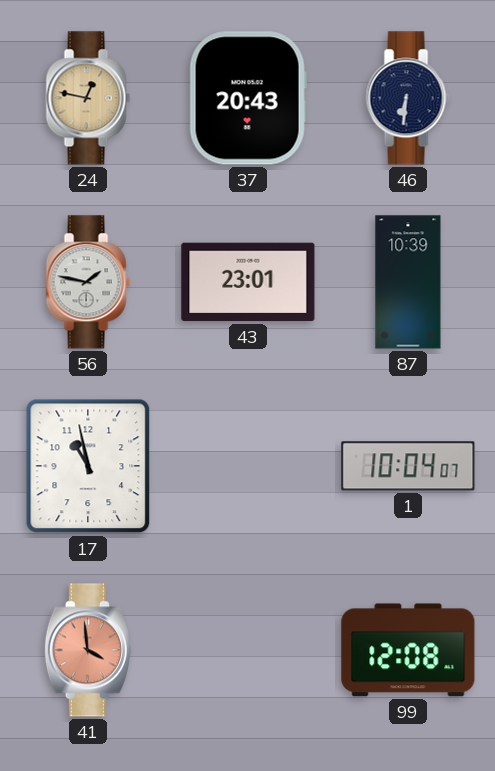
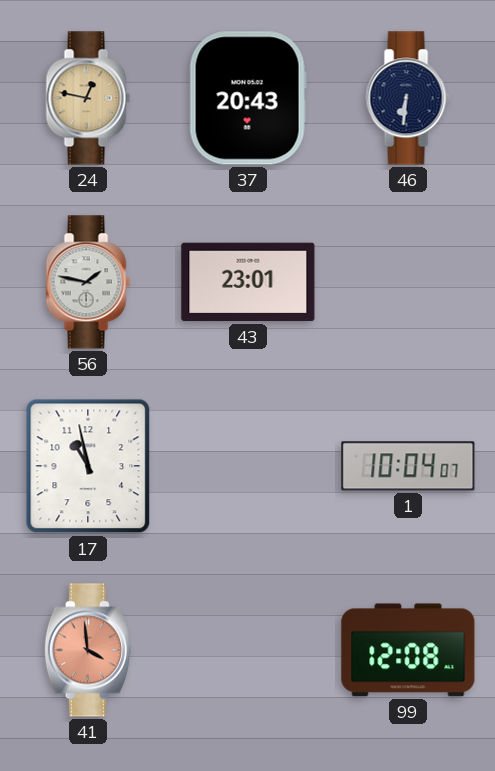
87: 10:39 -> none (408, 282)
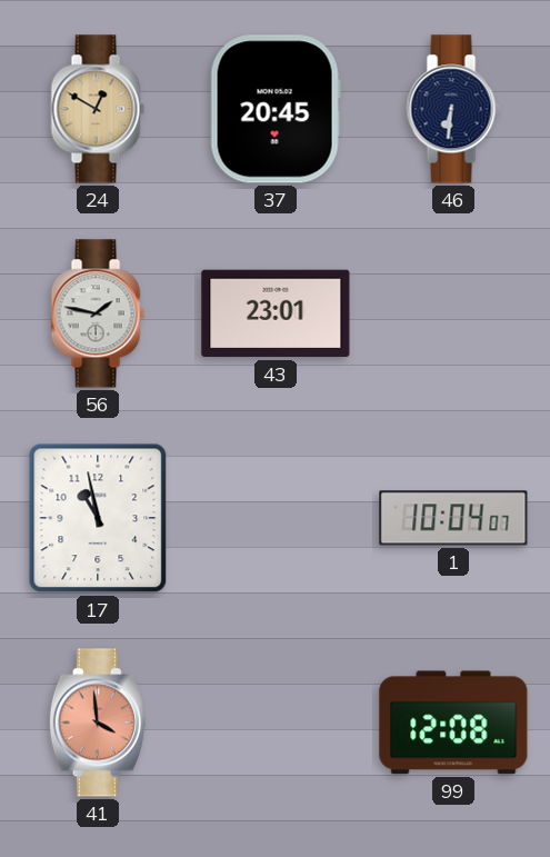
24: 12:47 -> 12:50 (98, 109)
37: 20:43 -> 20:45 (276, 109)
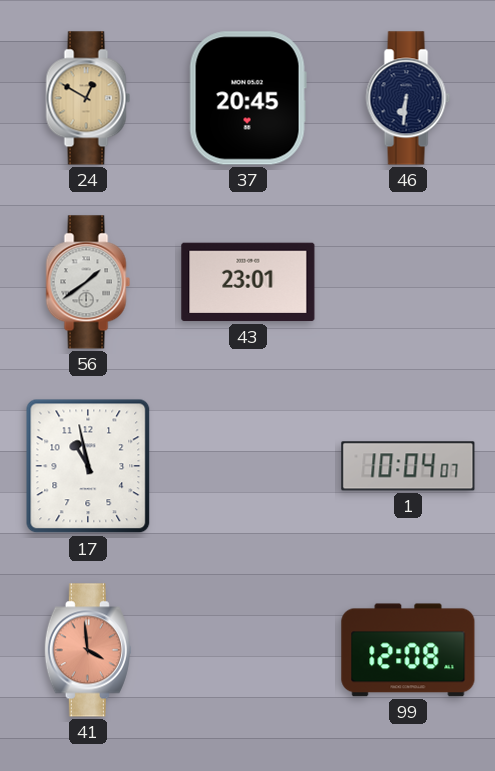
56: 1:47 -> 1:39 (88, 282)
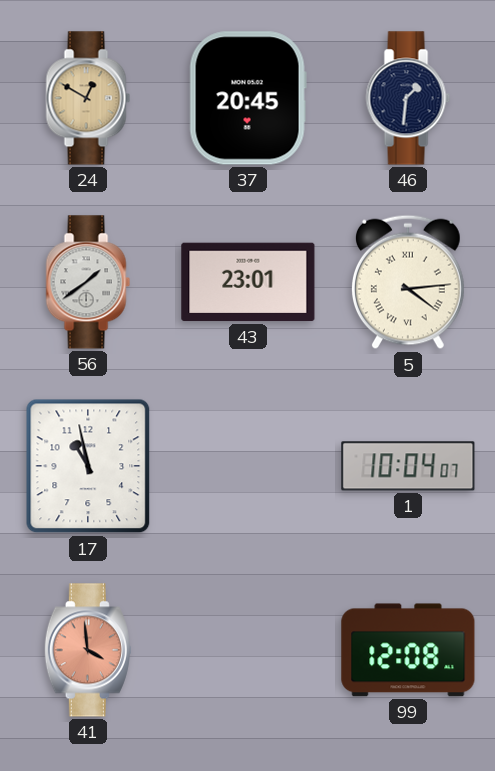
46: 6:31 -> 1:31 (408, 98)
5: none -> 4:14 (408, 282)
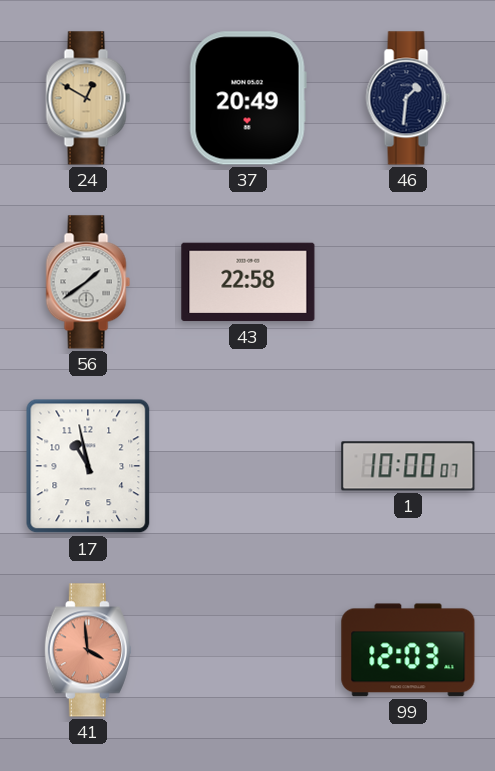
37: 20:45 -> 20:49 (248, 98)
43: 23:01 -> 22:58 (248, 282)
5: 4:14 -> none (408, 282)
1: 10:04 -> 10:00 (408, 466)
99: 12:08 -> 12:03 (408, 650)
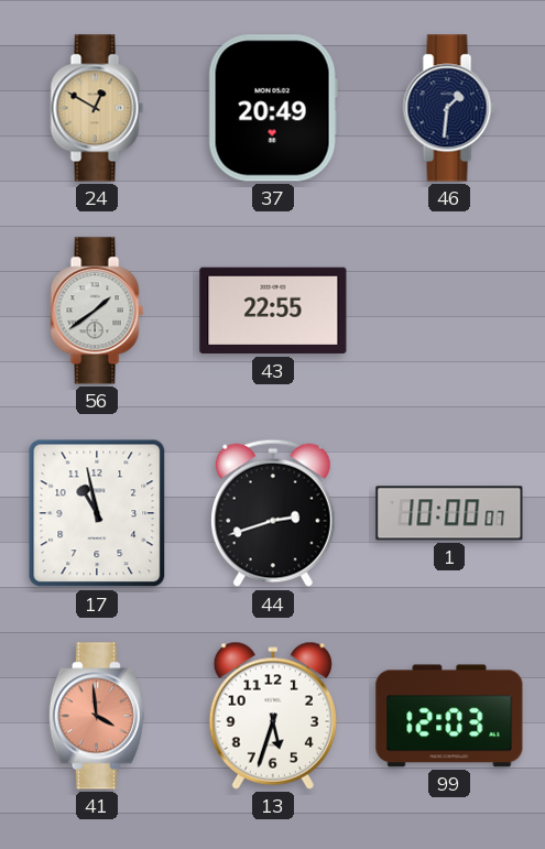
43: 22:58 -> 22:55 (273, 311)
44: none -> 2:42 (273, 513)
13: none -> 5:33 (273, 716)
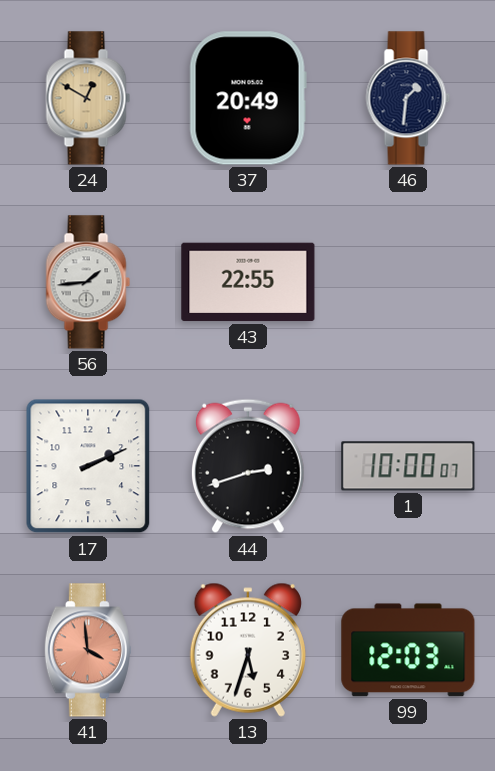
56: 1:39 -> 1:44 (88, 282)
17: 10:58 -> 2:11 (88, 466)
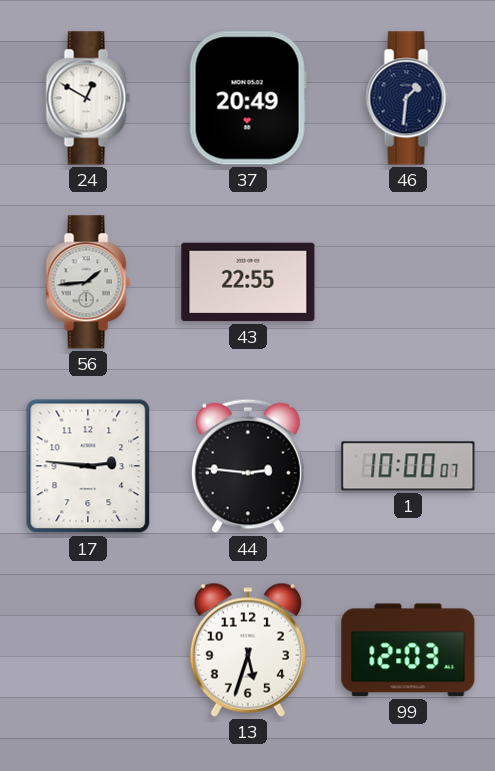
24 dial: champagne -> white (88, 98)
17: 2:11 -> 2:46 (88, 466)
44: 2:42 -> 2:46 (248, 466)
41: 3:59 -> none (88, 650)
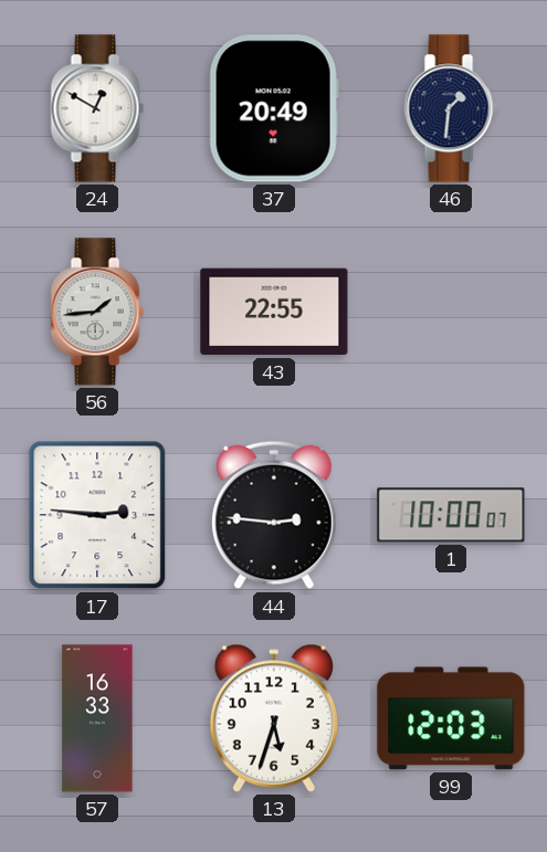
57: none -> 16:33 (97, 718)
